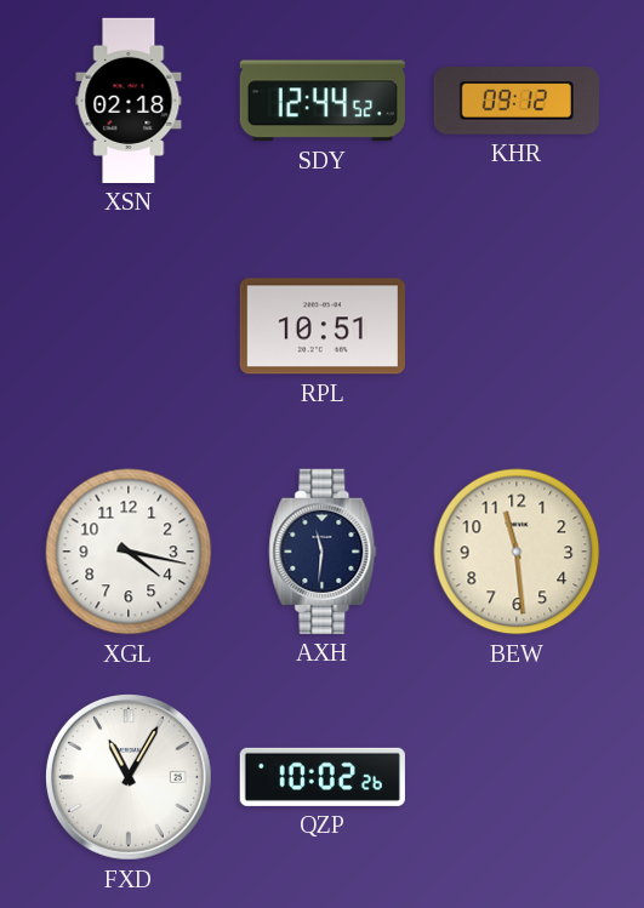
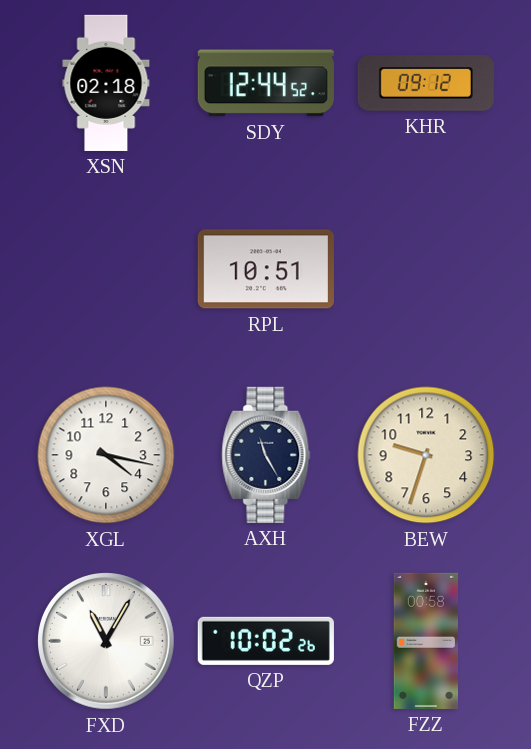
AXH: 11:31 -> 11:25 (266, 455)
BEW: 11:29 -> 9:33 (426, 455)
FZZ: none -> 00:58 (425, 641)
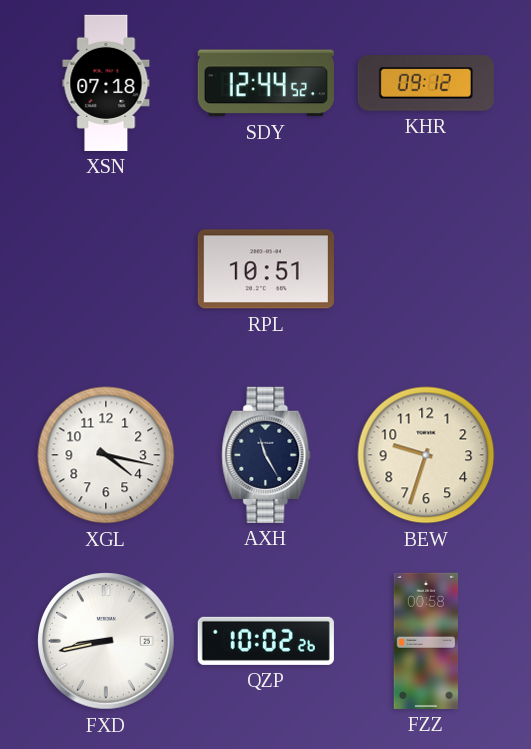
XSN: 02:18 -> 07:18 (106, 83)
FXD: 11:05 -> 8:43 (107, 642)
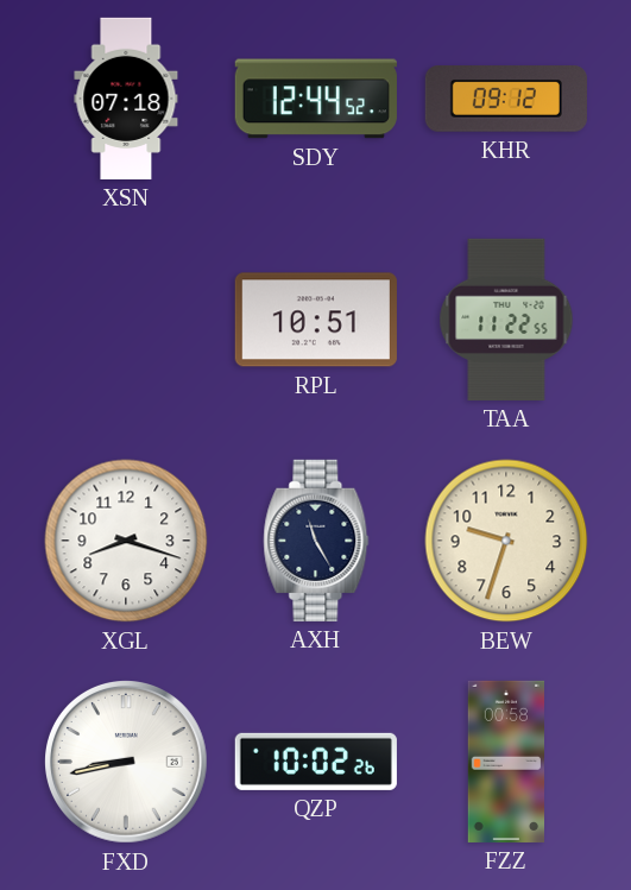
TAA: none -> 11:22 (506, 320)
XGL: 4:17 -> 8:18 (126, 541)
